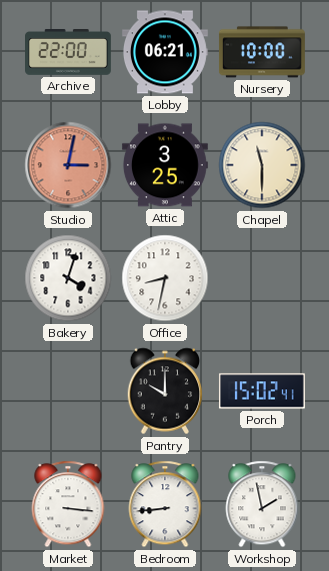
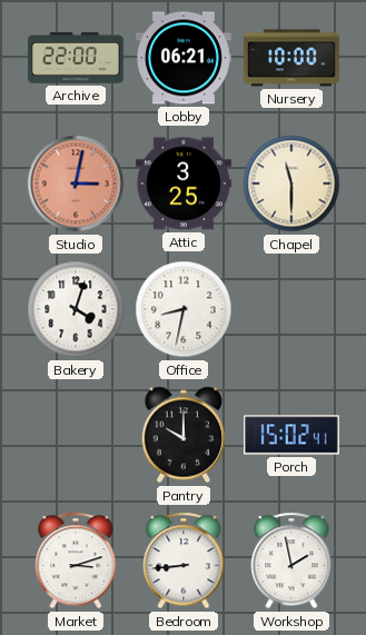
Market: 3:16 -> 3:12 (76, 560)
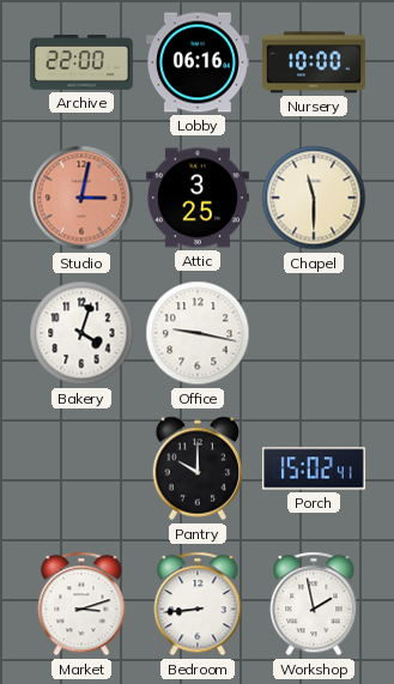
Lobby: 06:21 -> 06:16 (198, 62)
Office: 8:32 -> 9:17 (198, 333)
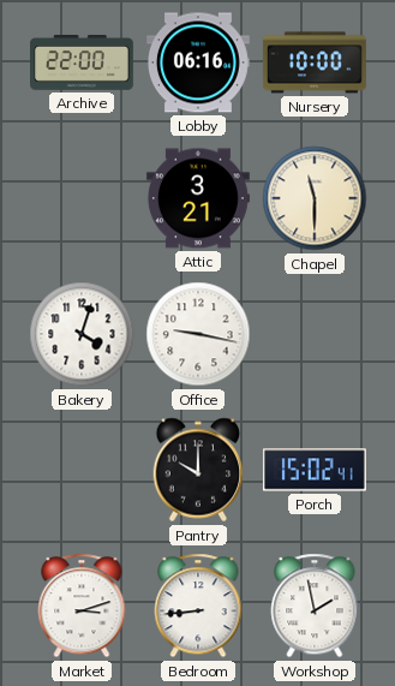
Studio: 3:02 -> none (81, 198)
Attic: 3:25 -> 3:21 (198, 198)
